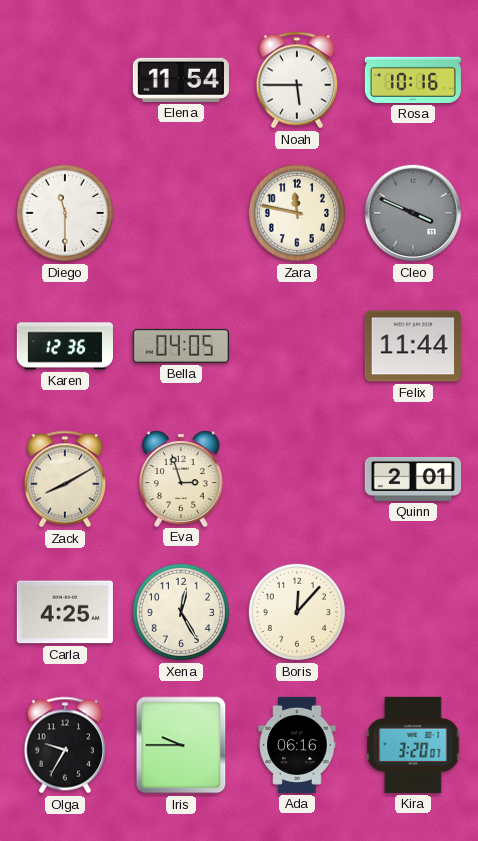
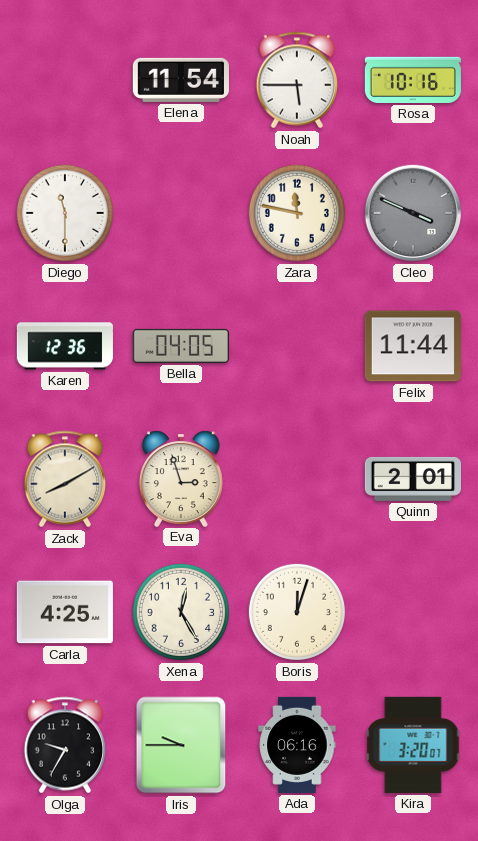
Boris: 12:07 -> 12:03 (297, 612)
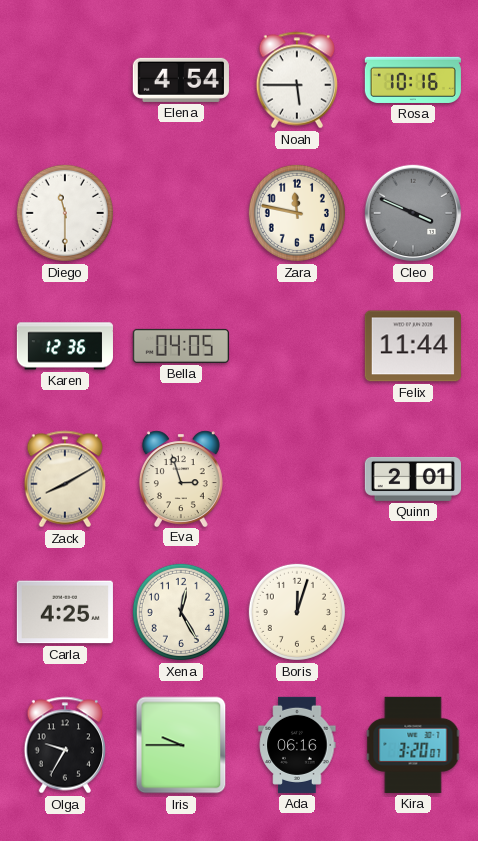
Elena: 11:54 -> 4:54 (181, 80)
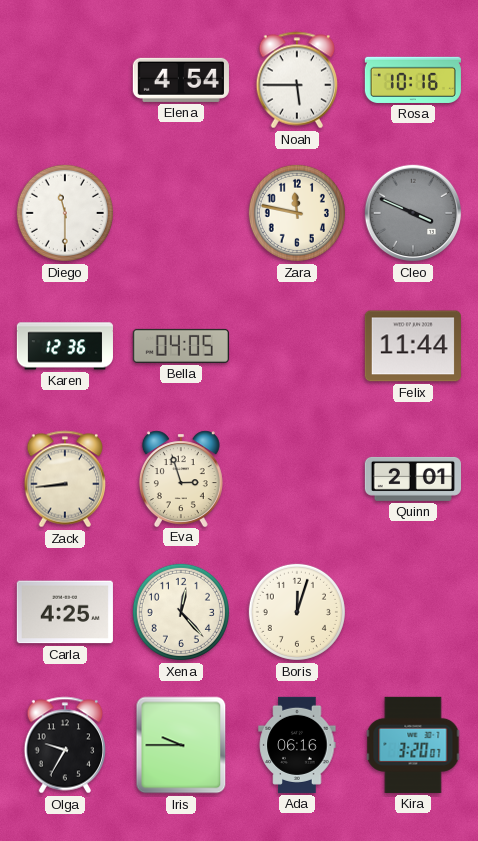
Zack: 8:10 -> 8:44 (65, 479)
Xena: 12:25 -> 12:23 (181, 612)
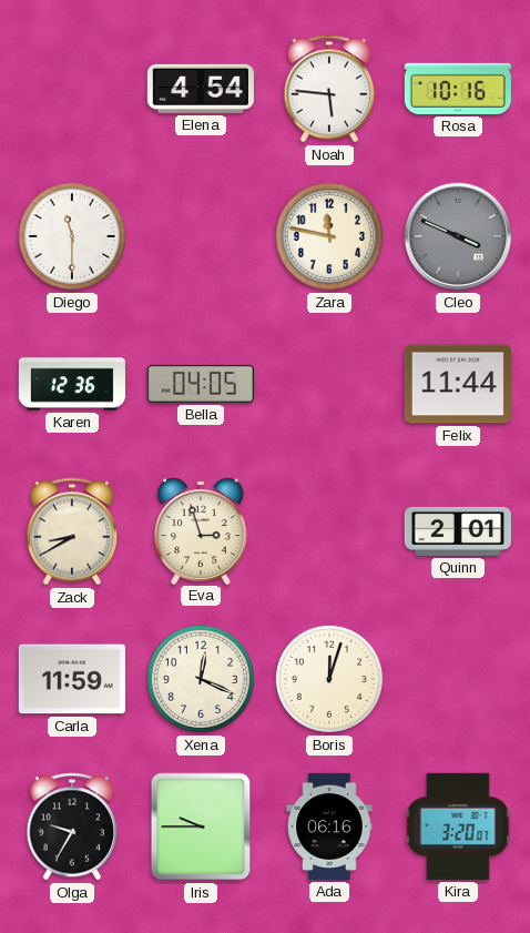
Noah: 5:45 -> 5:46 (329, 89)
Zack: 8:44 -> 8:40 (72, 531)
Carla: 4:25 -> 11:59 (72, 679)
Xena: 12:23 -> 12:19 (201, 679)
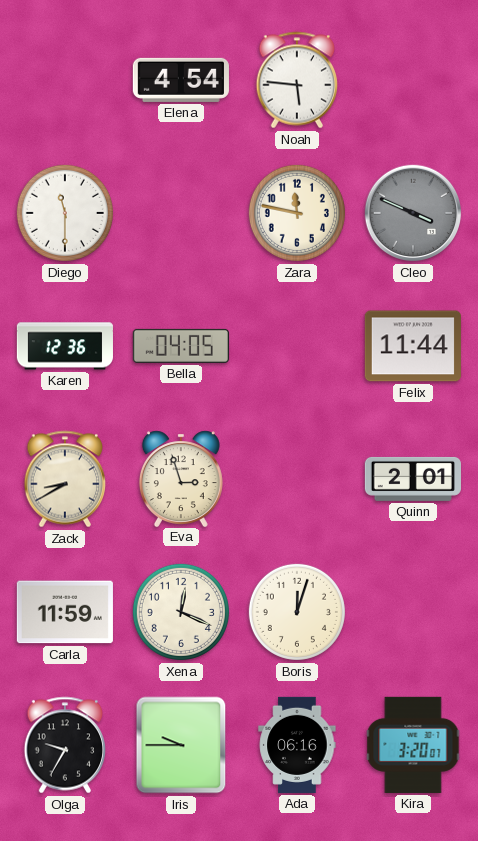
Rosa: 10:16 -> none (458, 89)
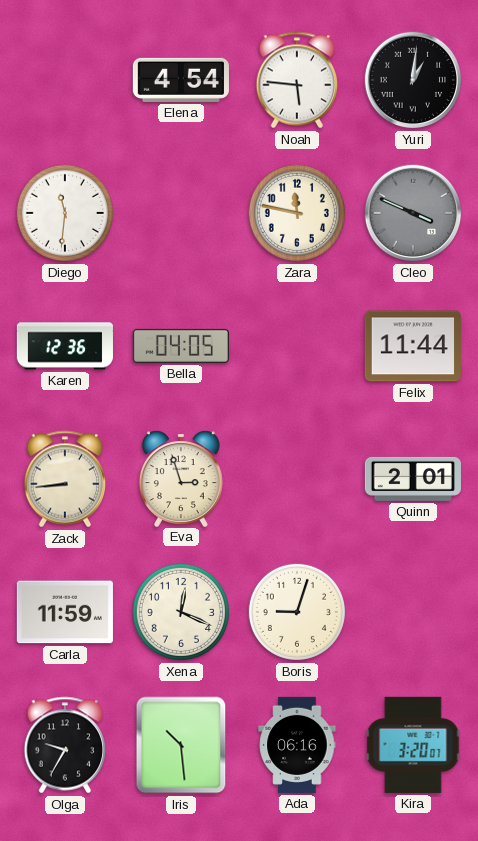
Yuri: none -> 1:01 (413, 80)
Diego: 11:30 -> 11:31 (65, 213)
Zack: 8:40 -> 8:44 (65, 479)
Boris: 12:03 -> 9:03 (297, 612)
Iris: 9:45 -> 10:29 (181, 745)
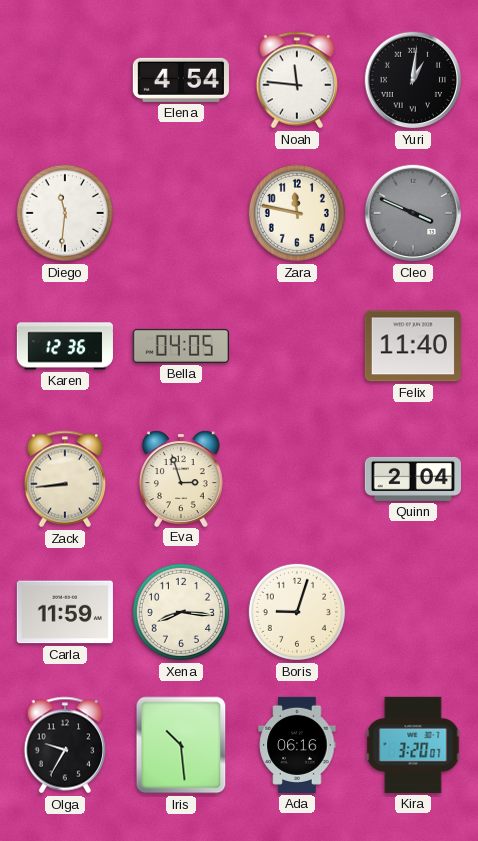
Noah: 5:46 -> 11:46 (297, 80)
Felix: 11:44 -> 11:40 (413, 346)
Quinn: 2:01 -> 2:04 (413, 479)
Xena: 12:19 -> 8:16 (181, 612)
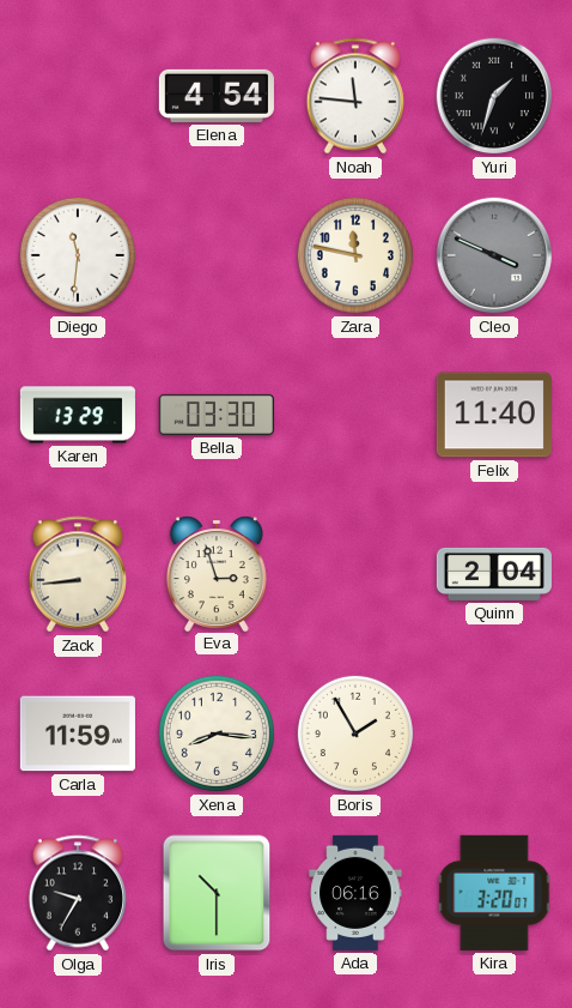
Yuri: 1:01 -> 1:33 (494, 96)
Karen: 12:36 -> 13:29 (78, 415)
Bella: 04:05 -> 03:30 (217, 415)
Boris: 9:03 -> 1:55 (355, 734)
Iris: 10:29 -> 10:30 (217, 893)
